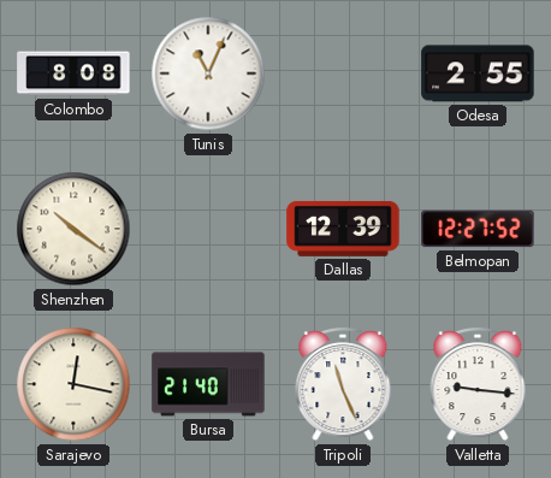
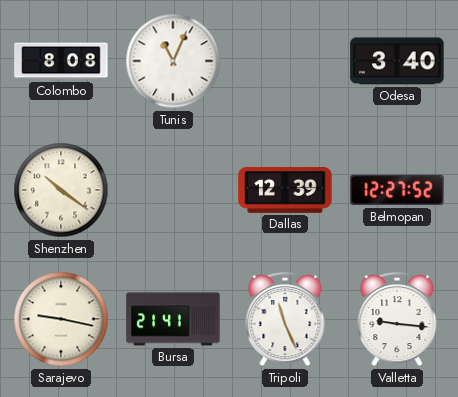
Odesa: 2:55 -> 3:40 (397, 61)
Sarajevo: 12:17 -> 9:17 (61, 319)
Bursa: 21:40 -> 21:41 (173, 319)
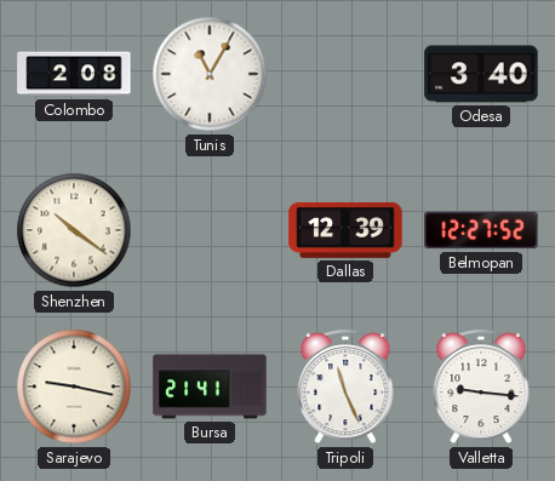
Colombo: 8:08 -> 2:08 (74, 74)
Tunis: 11:04 -> 11:05 (210, 74)
